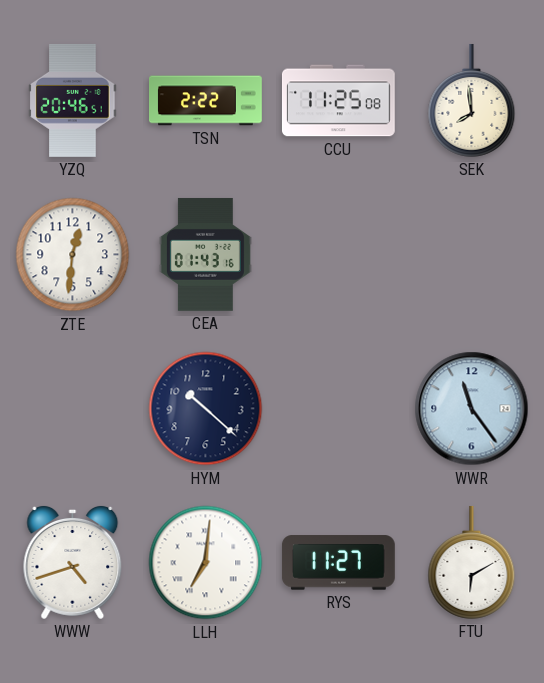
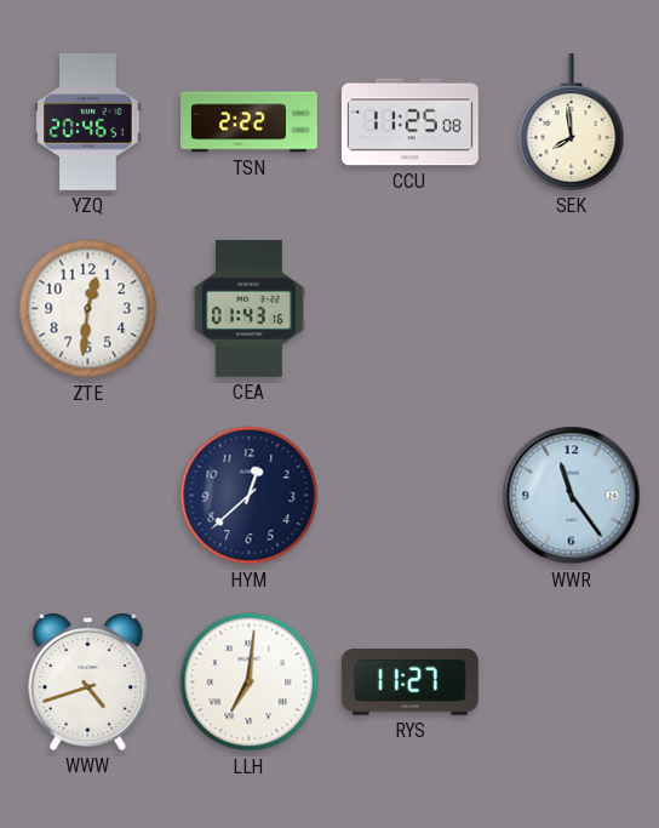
HYM: 10:22 -> 12:38 (250, 496)
FTU: 6:10 -> none (472, 562)
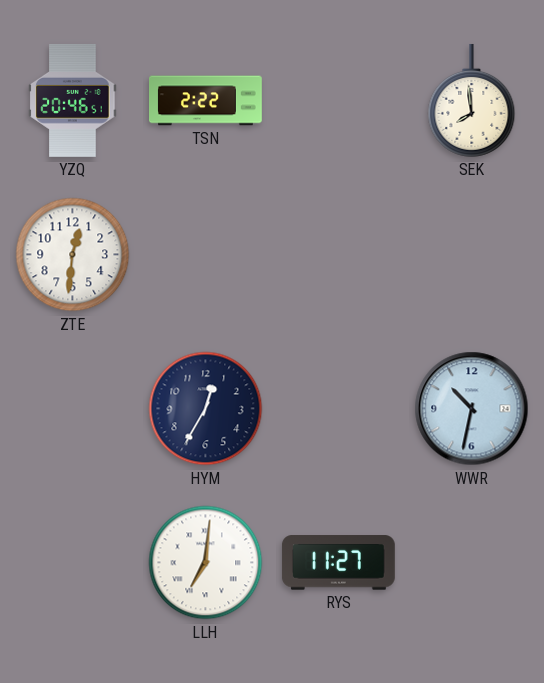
CCU: 11:25 -> none (409, 122)
CEA: 01:43 -> none (248, 309)
HYM: 12:38 -> 12:35 (206, 409)
WWR: 11:24 -> 10:32 (472, 409)
WWW: 4:42 -> none (88, 681)
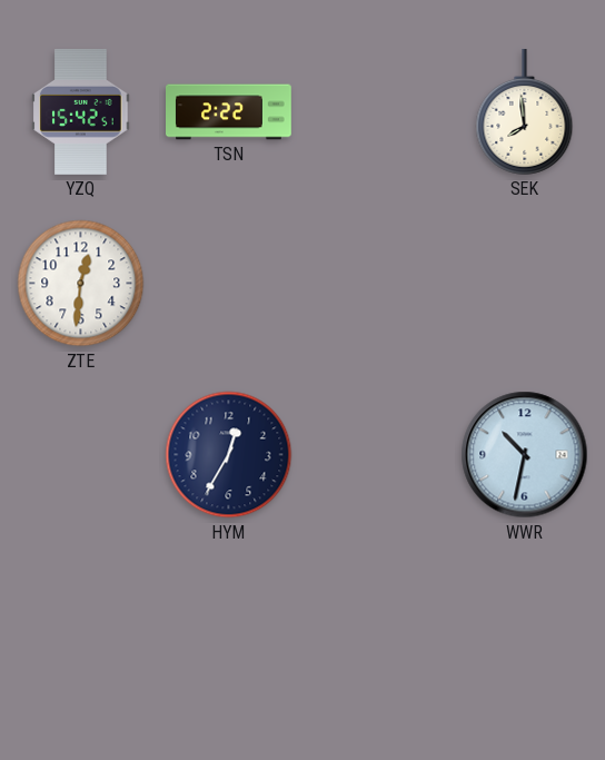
YZQ: 20:46 -> 15:42 (81, 111)
LLH: 7:01 -> none (206, 563)
RYS: 11:27 -> none (338, 563)
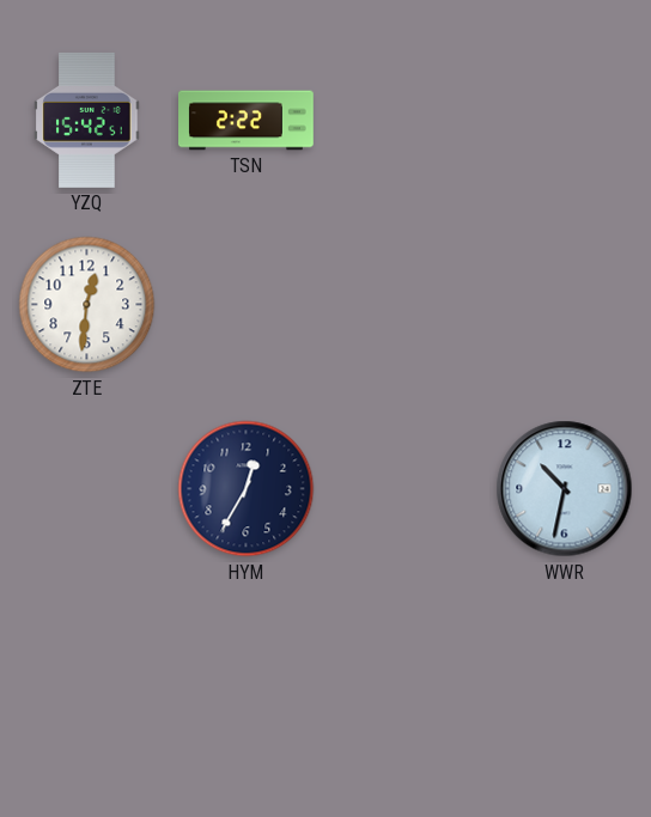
SEK: 7:59 -> none (525, 111)
